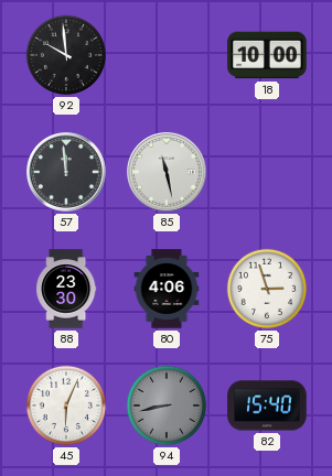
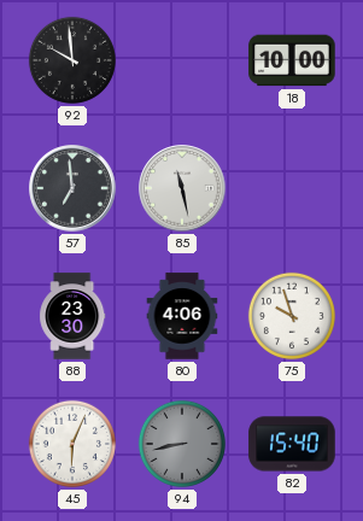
57: 11:59 -> 6:59 (72, 188)
75: 2:57 -> 9:57 (292, 316)
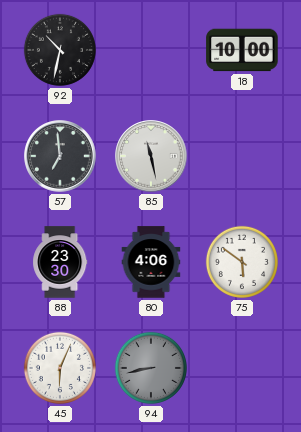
92: 9:59 -> 10:32 (60, 50)
75: 9:57 -> 5:51 (242, 262)
82: 15:40 -> none (292, 444)
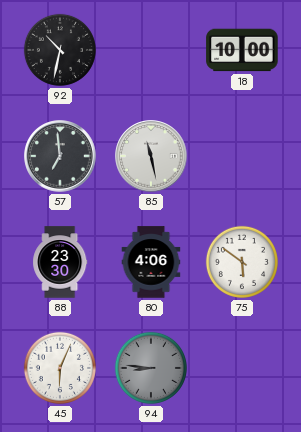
94: 8:43 -> 8:46 (151, 368)
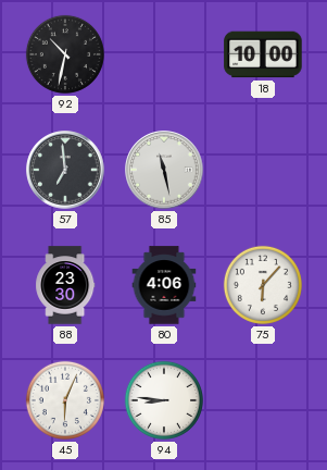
75: 5:51 -> 6:07 (263, 285)
94 dial: grey -> white (164, 400)
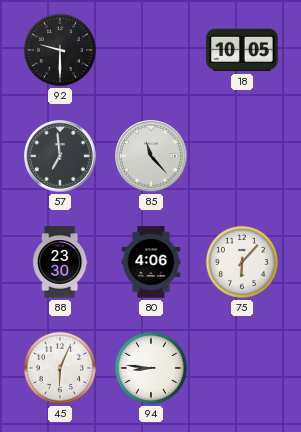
92: 10:32 -> 9:30 (60, 50)
18: 10:00 -> 10:05 (242, 50)
85: 11:28 -> 11:23 (151, 156)
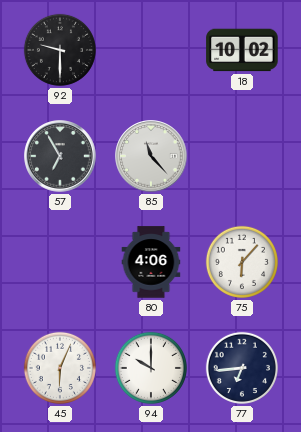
18: 10:05 -> 10:02 (242, 50)
57: 6:59 -> 6:55 (60, 156)
88: 23:30 -> none (60, 262)
94: 8:46 -> 10:00 (151, 368)
77: none -> 6:44 (242, 368)
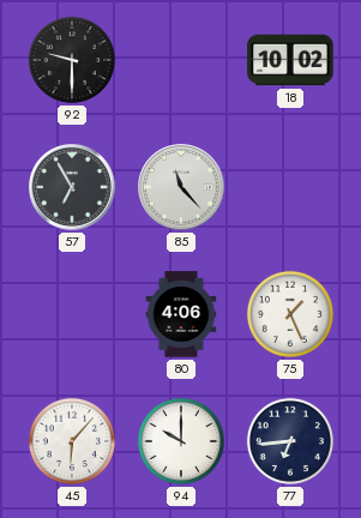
75: 6:07 -> 1:26 (290, 314)
45: 6:04 -> 6:07 (72, 441)
